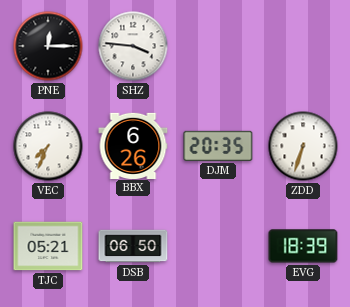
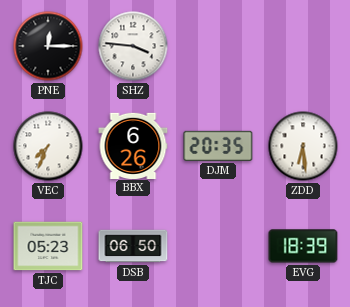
ZDD: 6:33 -> 6:29 (303, 146)
TJC: 05:21 -> 05:23 (48, 246)
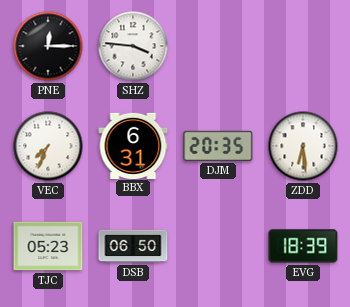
BBX: 6:26 -> 6:31 (133, 145)
